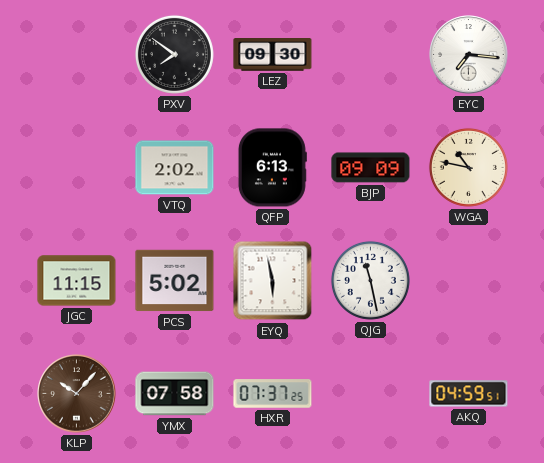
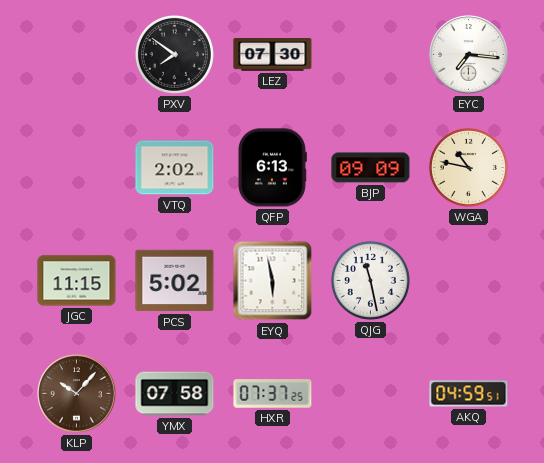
LEZ: 09:30 -> 07:30 (273, 55)
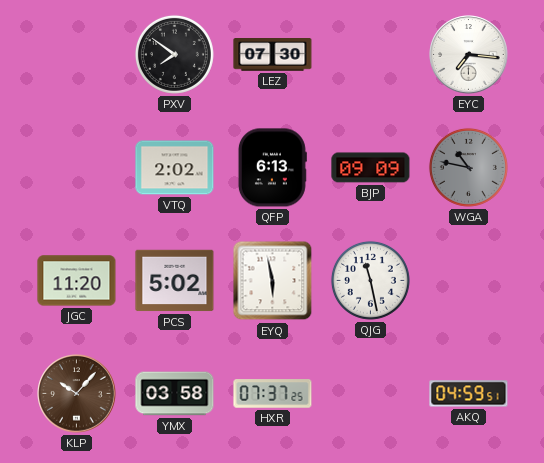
WGA dial: cream -> grey (468, 167)
JGC: 11:15 -> 11:20 (77, 281)
YMX: 07:58 -> 03:58 (175, 394)
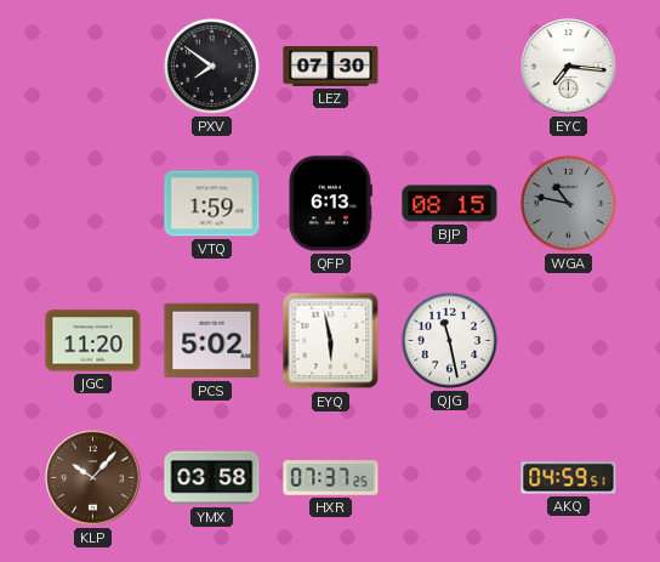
VTQ: 2:02 -> 1:59 (212, 204)
BJP: 09:09 -> 08:15 (450, 204)
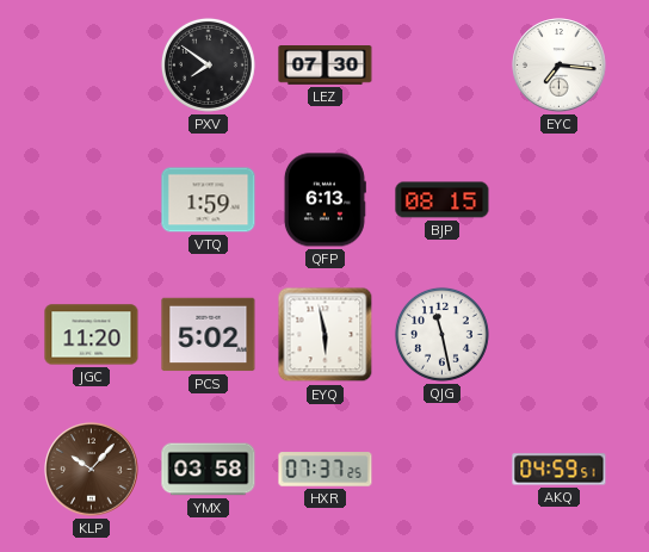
WGA: 10:47 -> none (568, 203)
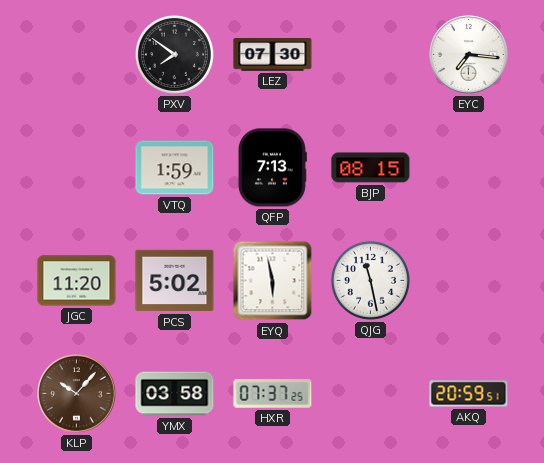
QFP: 6:13 -> 7:13 (272, 168)
AKQ: 04:59 -> 20:59 (469, 394)
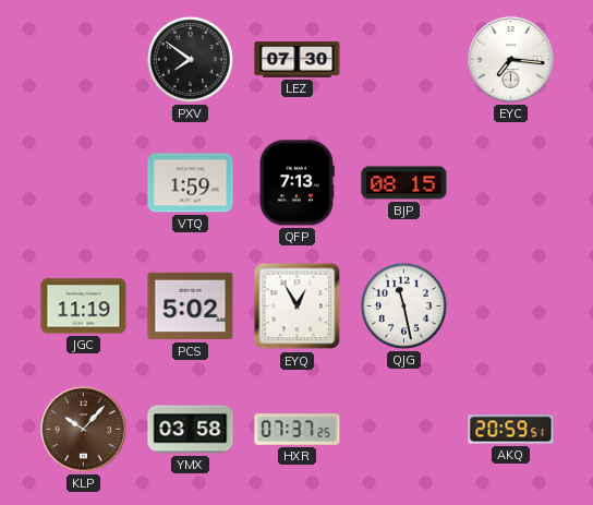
JGC: 11:20 -> 11:19 (84, 306)
EYQ: 5:58 -> 12:55 (298, 306)
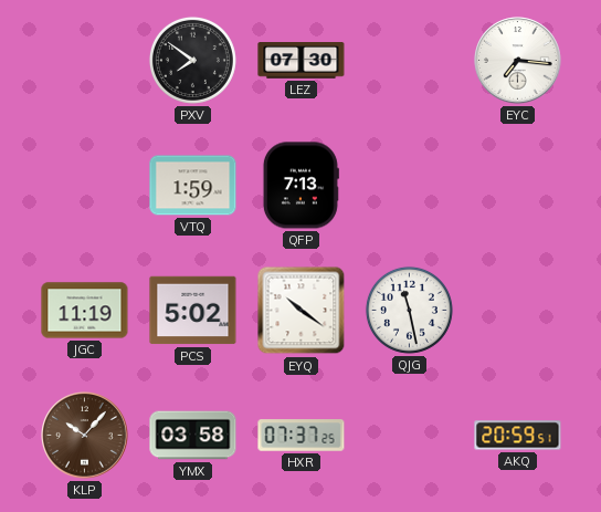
BJP: 08:15 -> none (404, 183)
EYQ: 12:55 -> 10:21 (302, 311)
